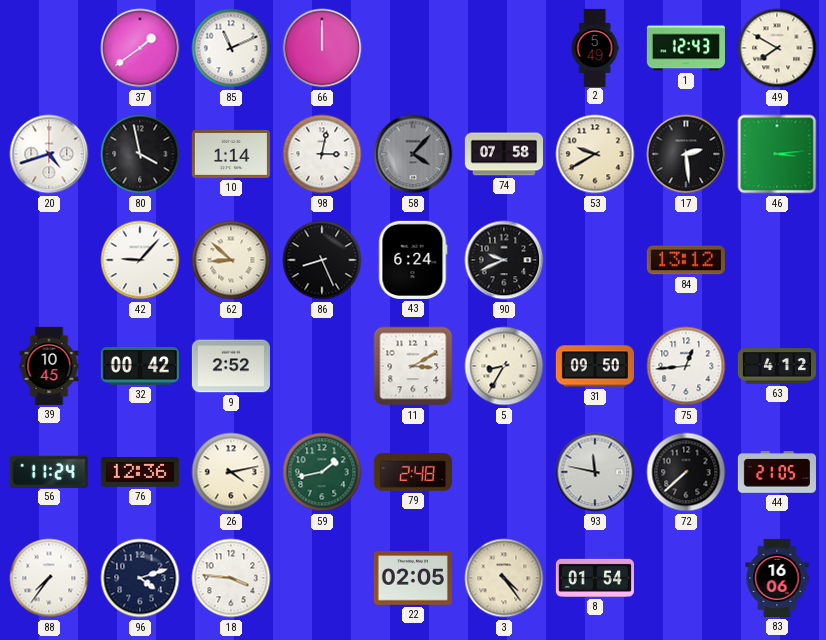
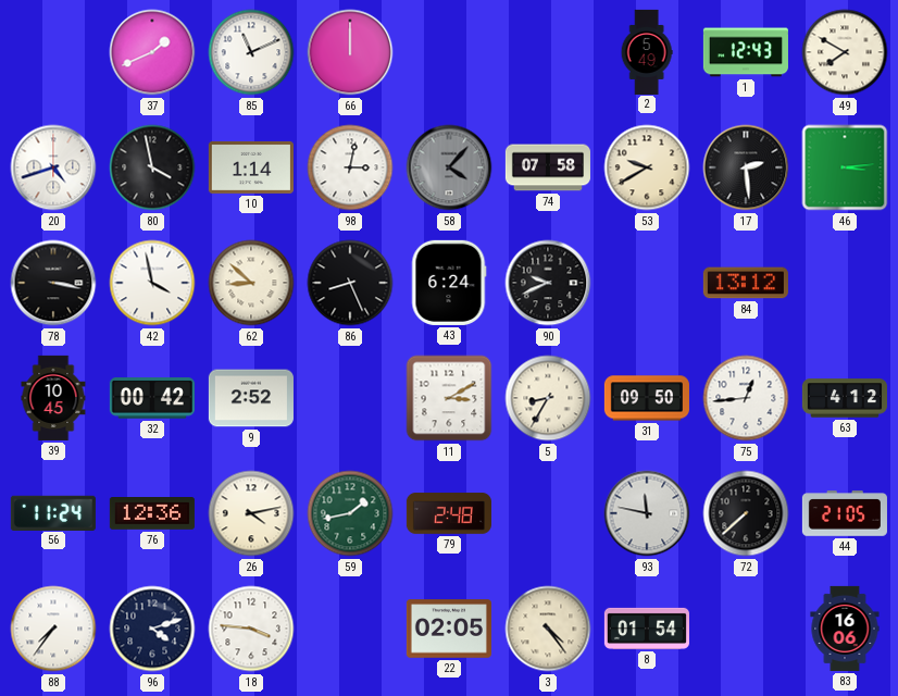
37: 1:39 -> 1:41 (152, 52)
78: none -> 3:17 (53, 283)
42: 9:07 -> 3:58 (152, 283)
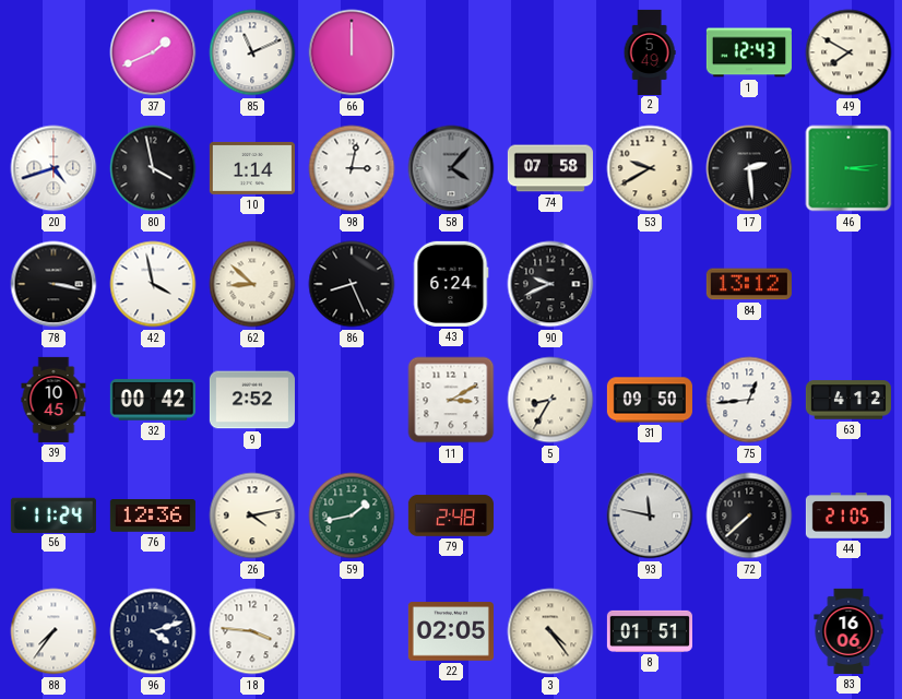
8: 01:54 -> 01:51 (650, 631)
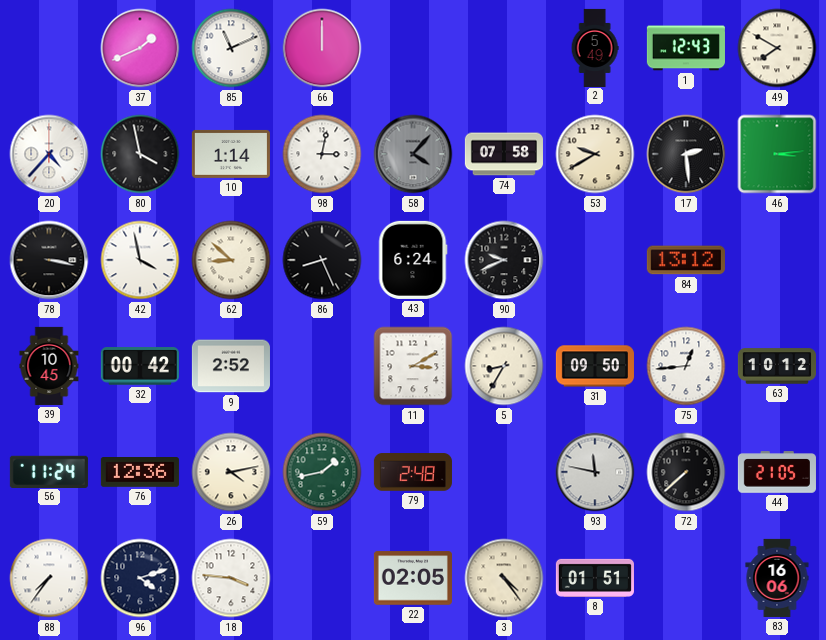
20: 4:42 -> 4:37 (49, 154)
63: 4:12 -> 10:12 (777, 366)
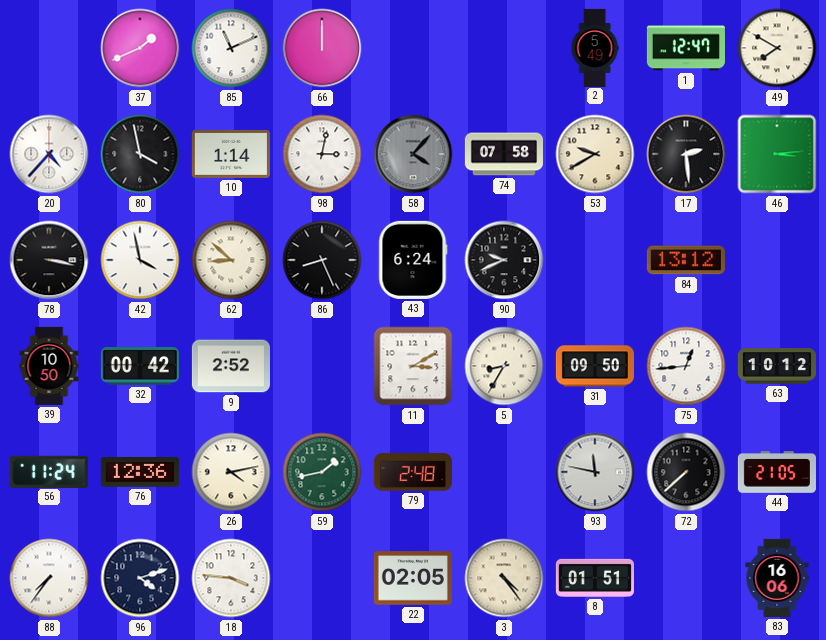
1: 12:43 -> 12:47 (686, 48)
39: 10:45 -> 10:50 (49, 366)
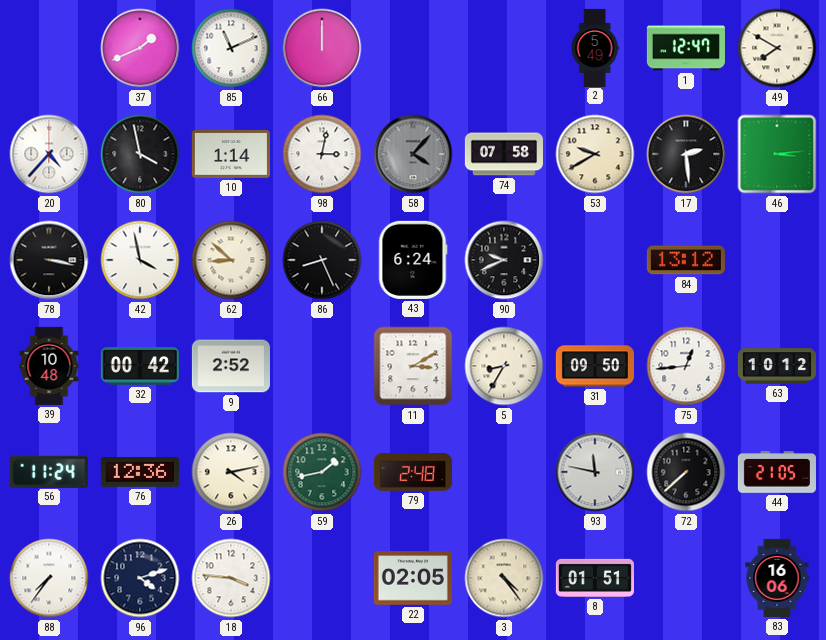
39: 10:50 -> 10:48 (49, 366)
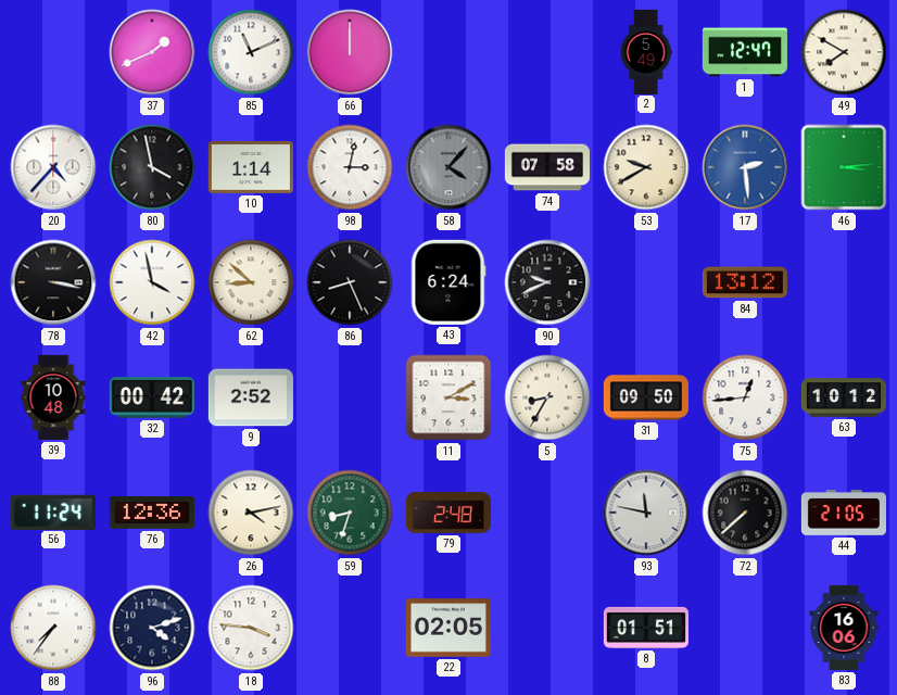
17 dial: black -> blue (745, 167)
59: 1:43 -> 8:33 (350, 513)
3: 4:24 -> none (504, 578)
